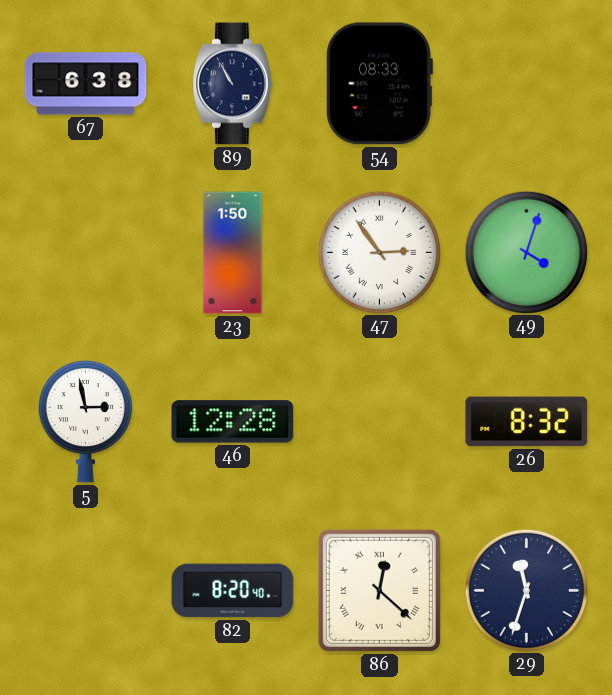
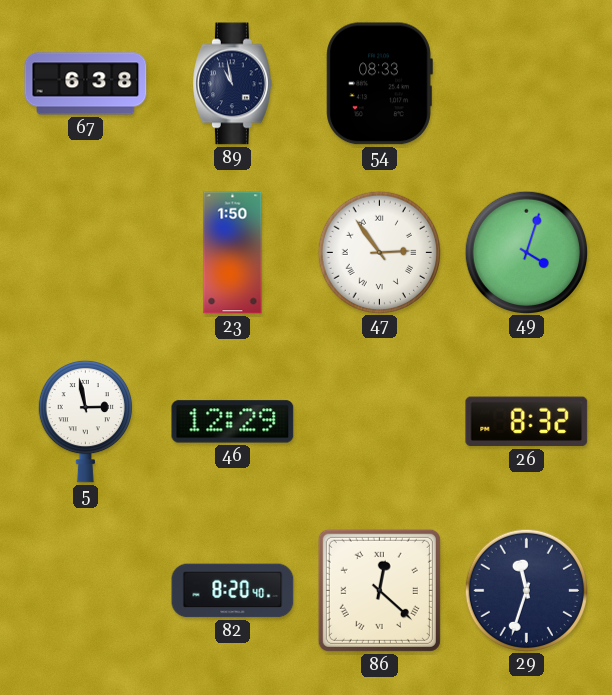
89: 10:55 -> 10:58 (233, 84)
46: 12:28 -> 12:29 (233, 422)
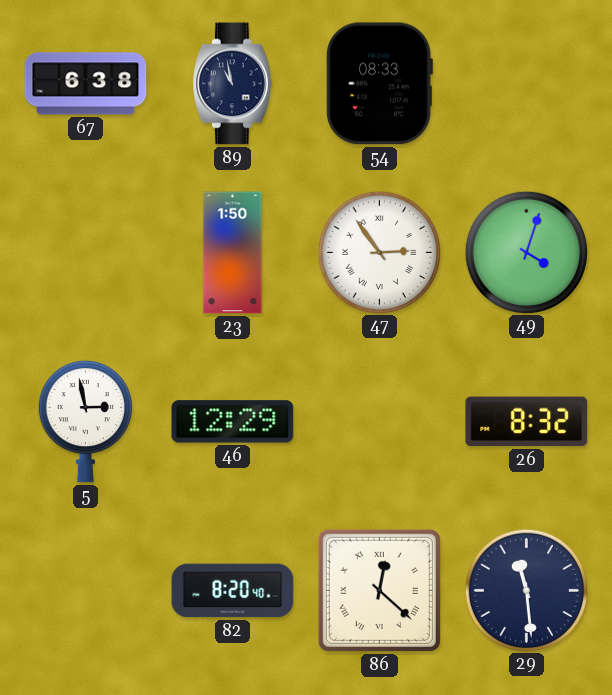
29: 11:33 -> 11:29 (526, 590)
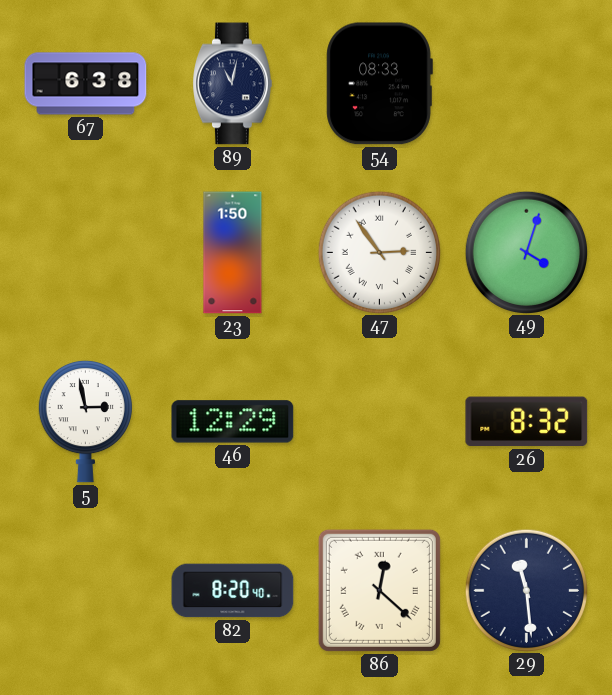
89: 10:58 -> 11:02 (233, 84)
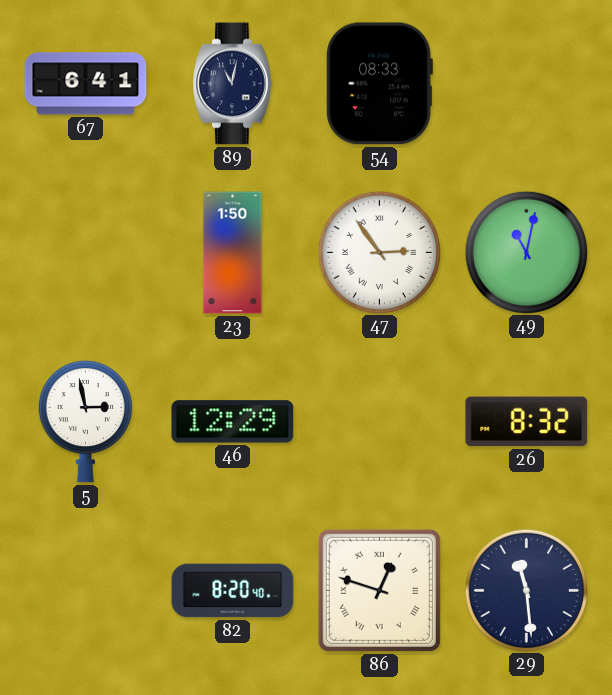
67: 6:38 -> 6:41 (86, 84)
49: 4:03 -> 11:02 (526, 252)
86: 12:22 -> 12:48 (379, 590)
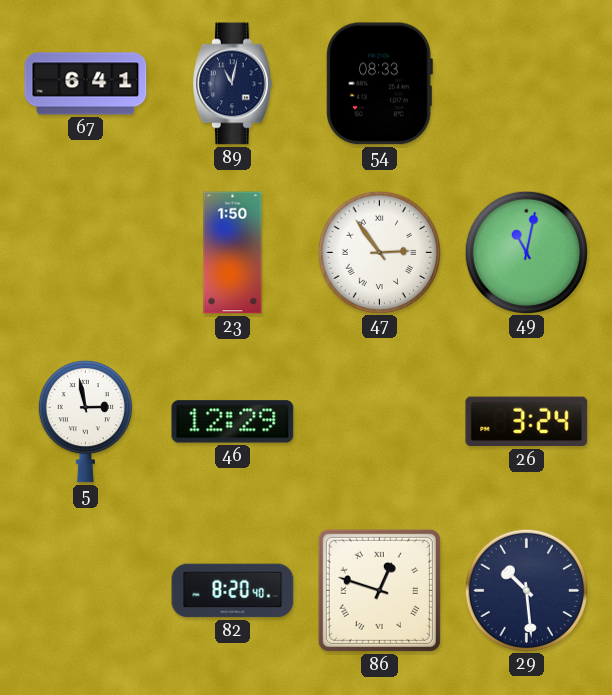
26: 8:32 -> 3:24 (527, 422)
29: 11:29 -> 10:29 (526, 590)
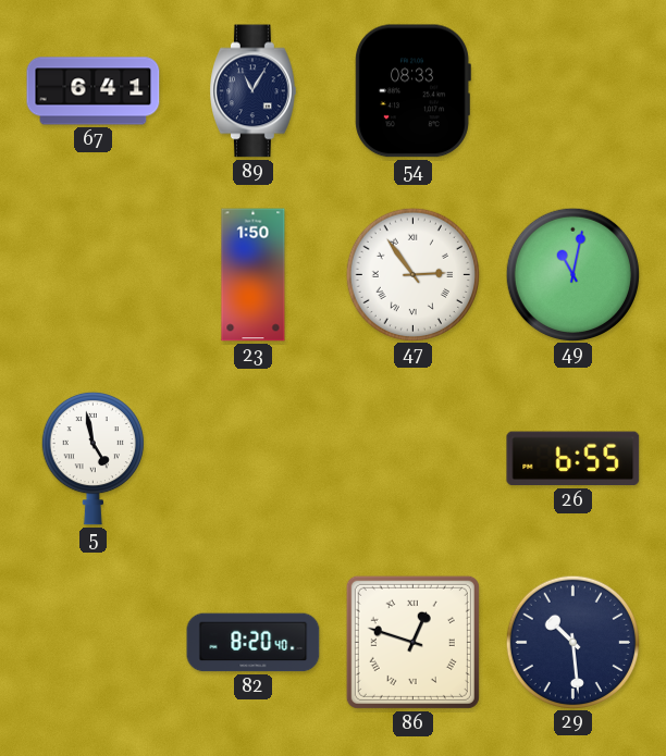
89: 11:02 -> 11:05 (254, 91)
5: 2:58 -> 4:58 (92, 458)
46: 12:29 -> none (233, 422)
26: 3:24 -> 6:55 (573, 459)
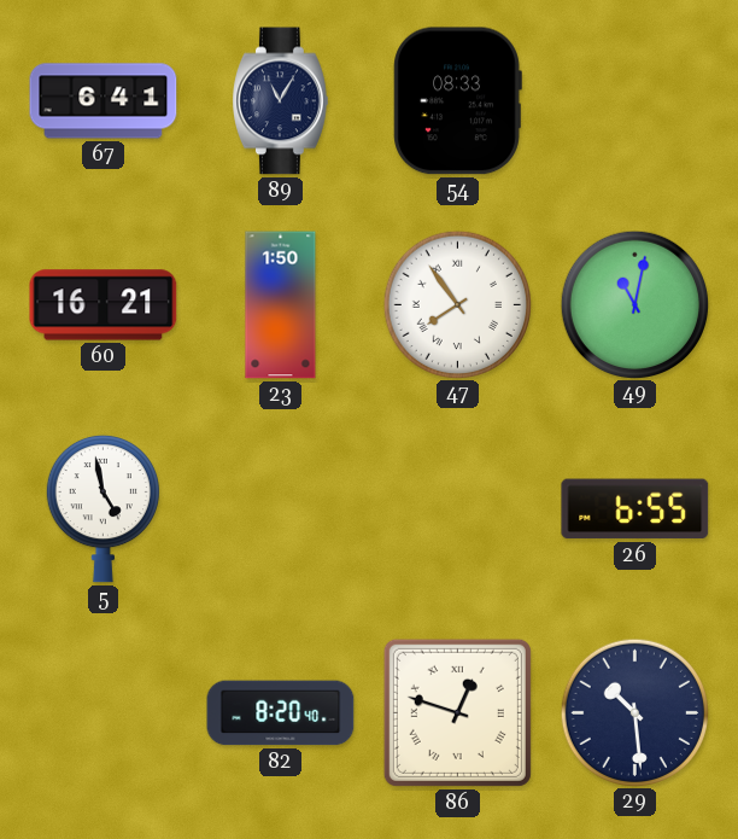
60: none -> 16:21 (104, 305)
47: 2:54 -> 7:54 (457, 304)
